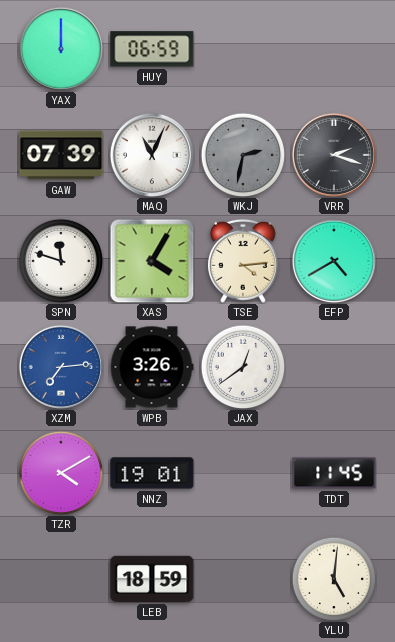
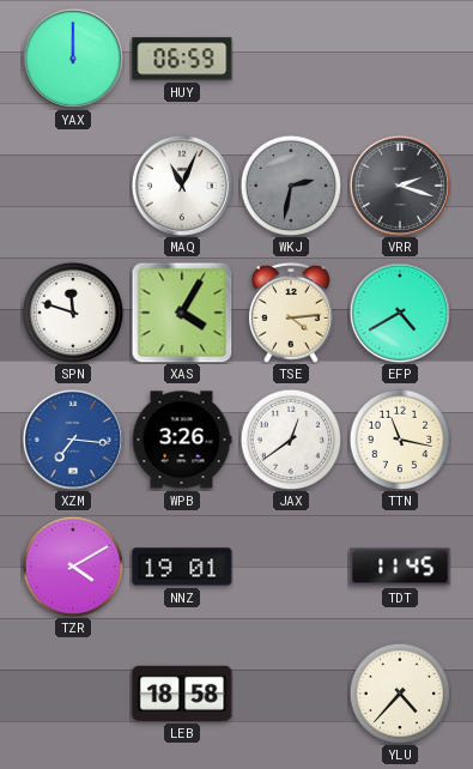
GAW: 07:39 -> none (61, 155)
XZM: 7:14 -> 7:16 (73, 440)
TTN: none -> 11:17 (400, 440)
LEB: 18:59 -> 18:58 (182, 694)
YLU: 5:01 -> 4:37 (400, 694)
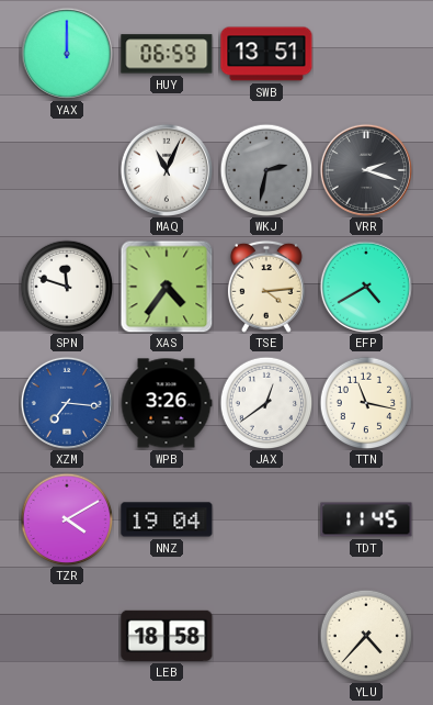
SWB: none -> 13:51 (266, 54)
XAS: 4:05 -> 4:36 (167, 287)
NNZ: 19:01 -> 19:04 (167, 519)
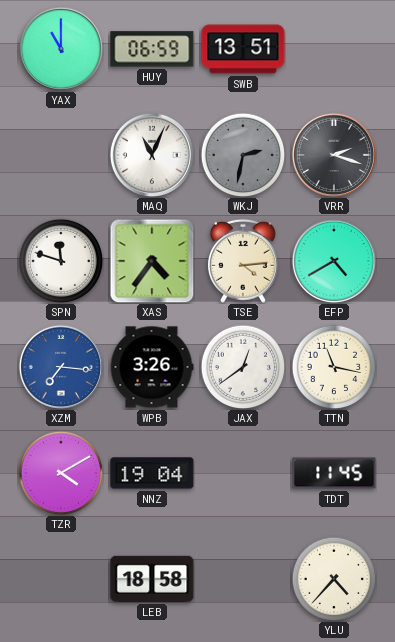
YAX: 12:00 -> 11:00 (61, 49)
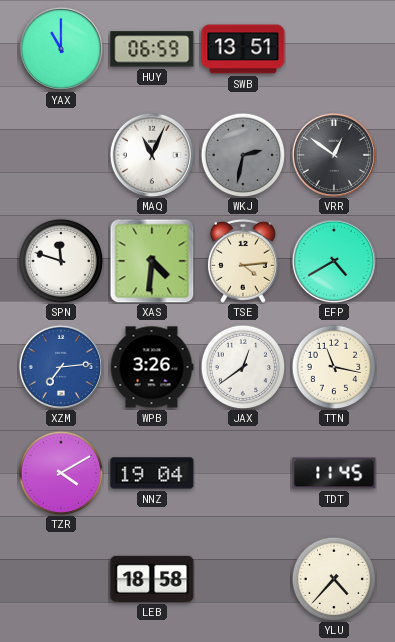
VRR: 2:18 -> 12:51 (334, 155)
XAS: 4:36 -> 4:31 (152, 261)
XZM: 7:16 -> 7:14 (61, 367)
